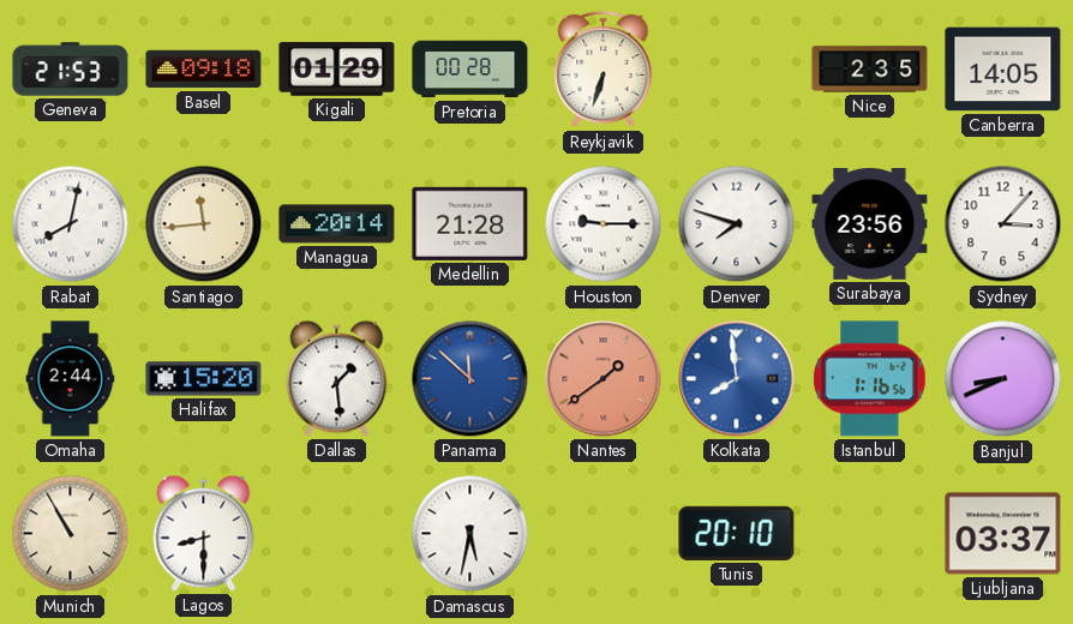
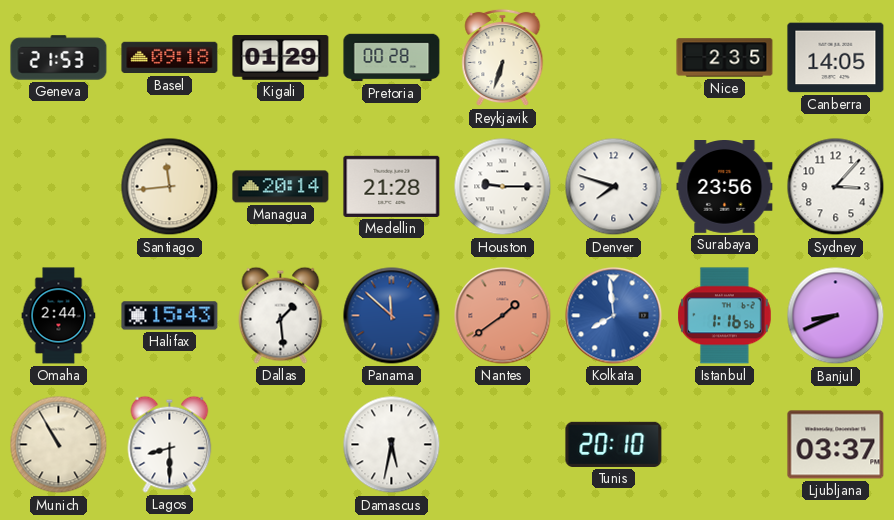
Rabat: 8:02 -> none (71, 224)
Halifax: 15:20 -> 15:43 (170, 316)
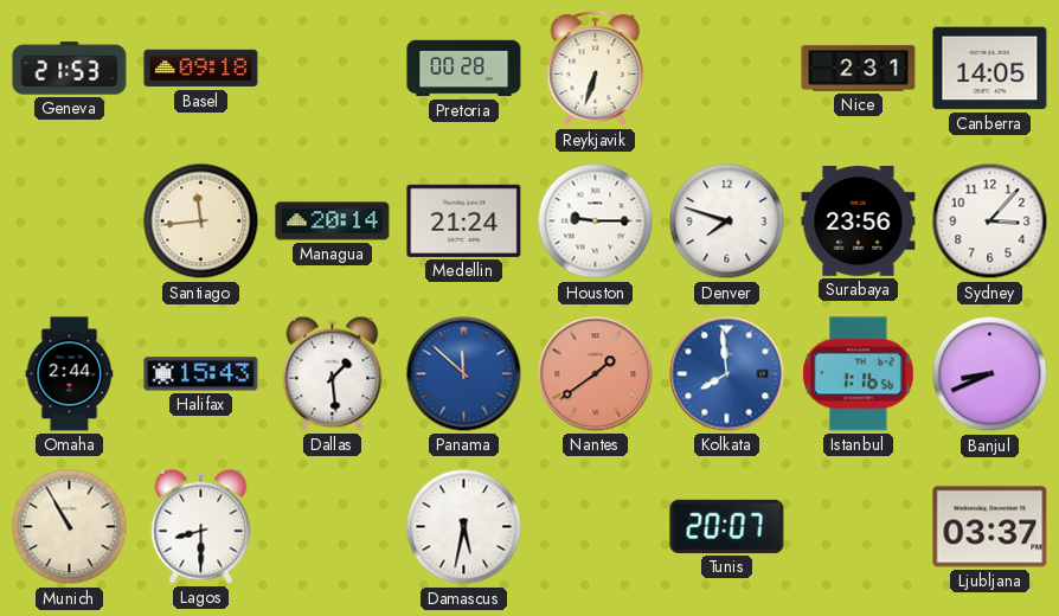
Kigali: 01:29 -> none (281, 58)
Nice: 2:35 -> 2:31 (859, 69)
Medellin: 21:28 -> 21:24 (464, 220)
Tunis: 20:10 -> 20:07 (727, 526)
